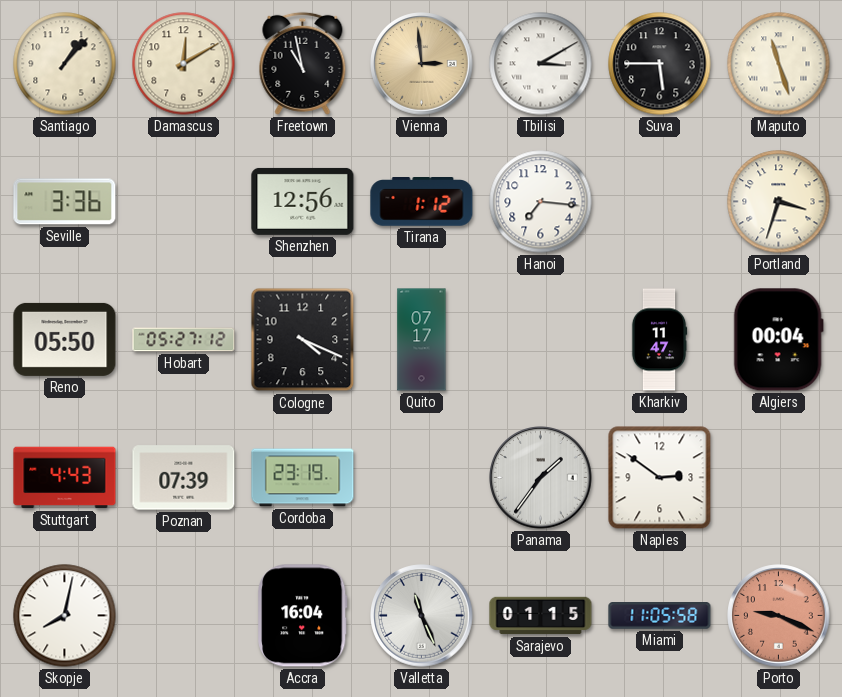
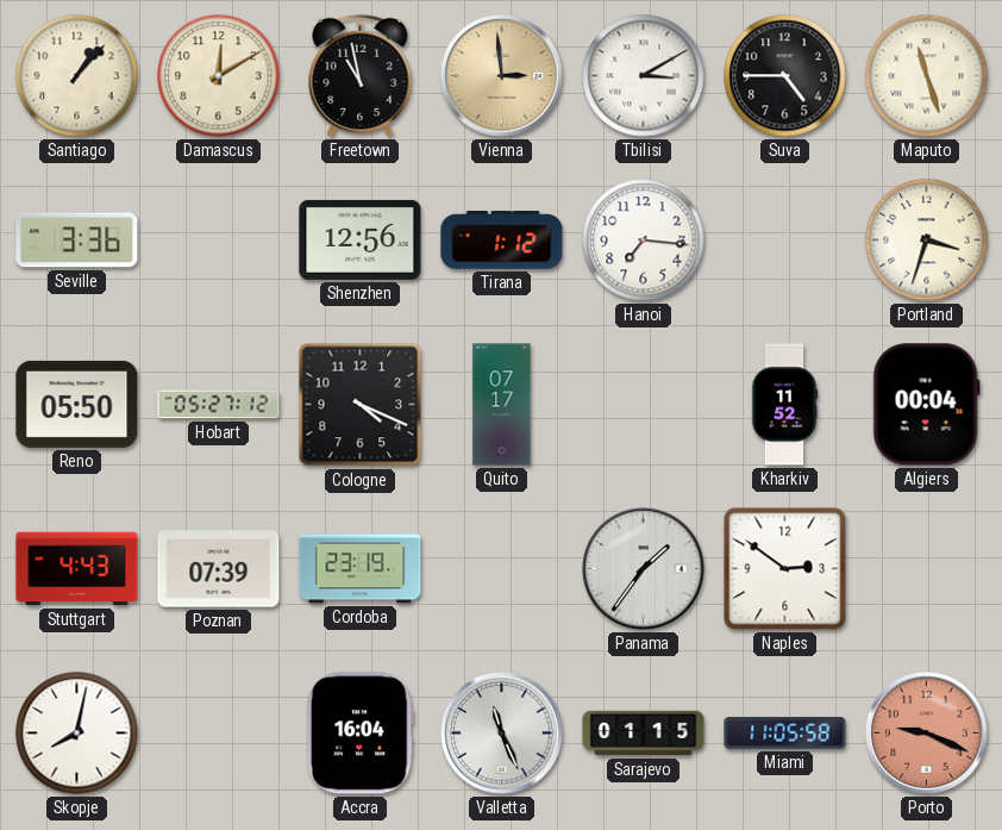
Suva: 5:45 -> 4:45 (785, 76)
Kharkiv: 11:47 -> 11:52 (784, 405)
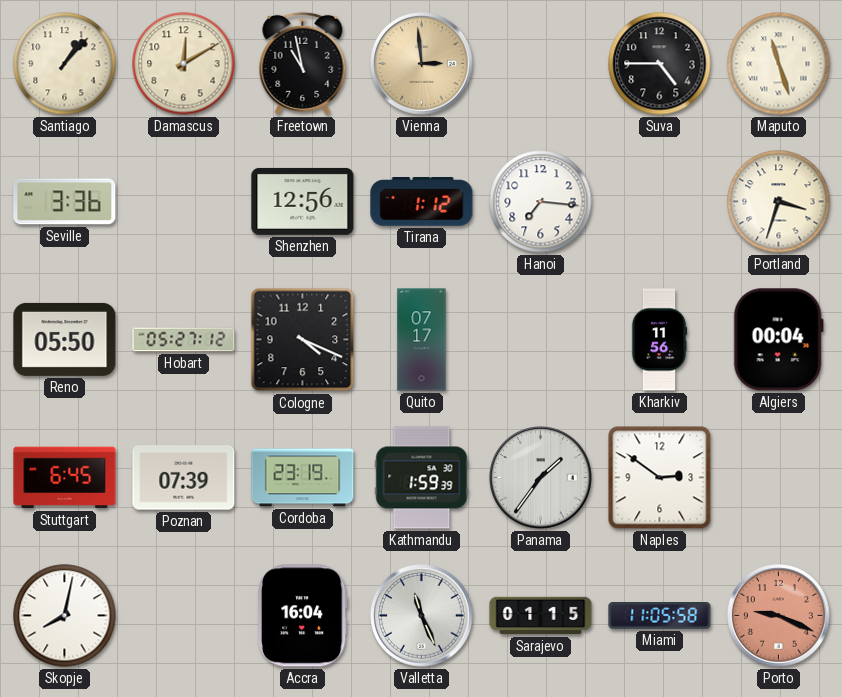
Tbilisi: 3:10 -> none (644, 76)
Kharkiv: 11:52 -> 11:56 (659, 340)
Stuttgart: 4:43 -> 6:45 (65, 478)
Kathmandu: none -> 1:59 (422, 478)
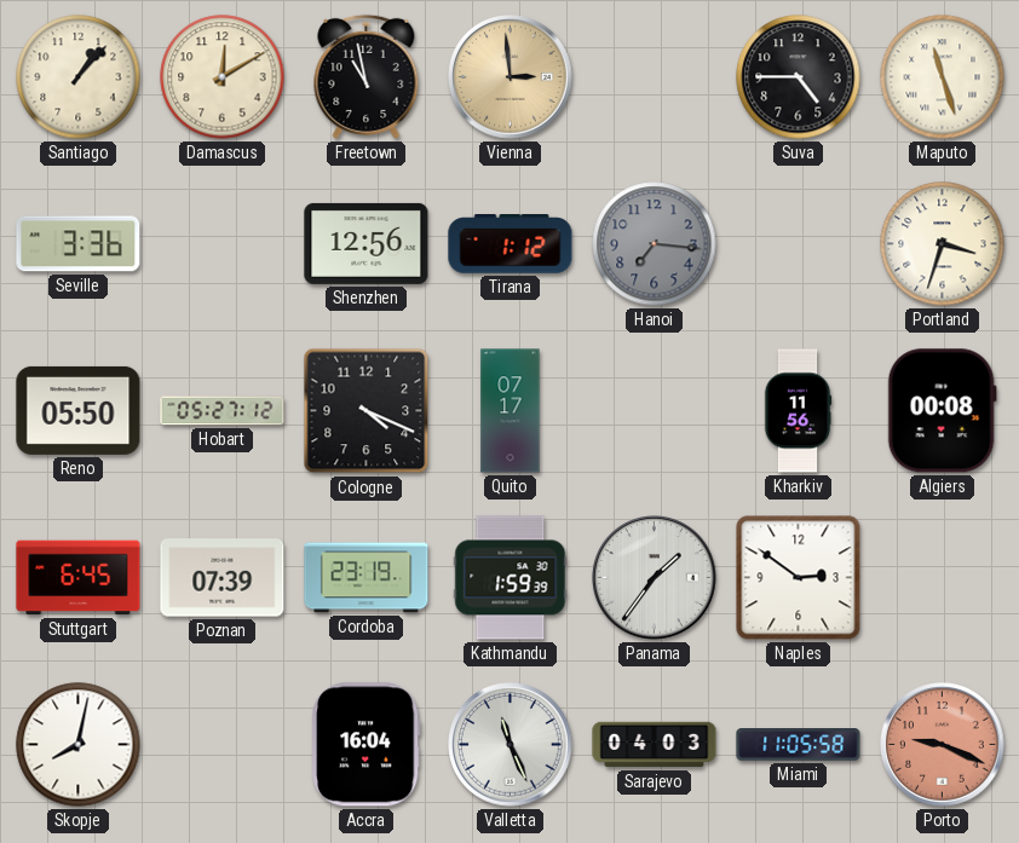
Hanoi dial: white -> grey (655, 244)
Algiers: 00:04 -> 00:08 (942, 411)
Sarajevo: 01:15 -> 04:03 (655, 745)
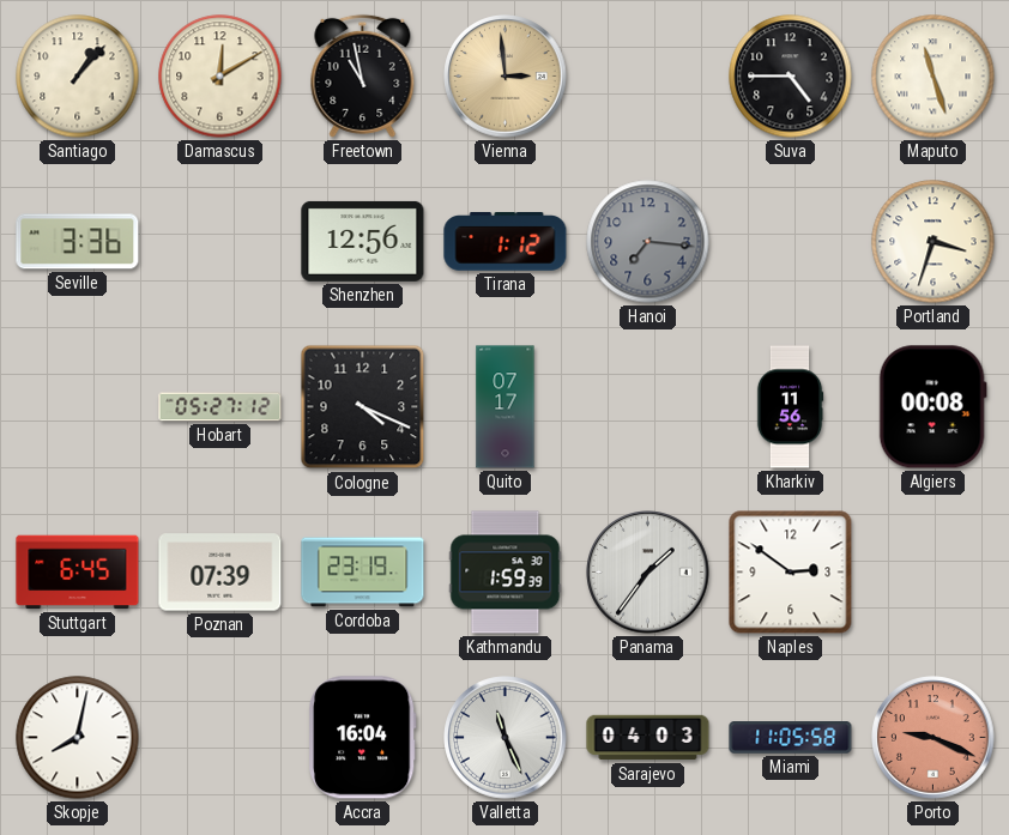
Reno: 05:50 -> none (79, 410)
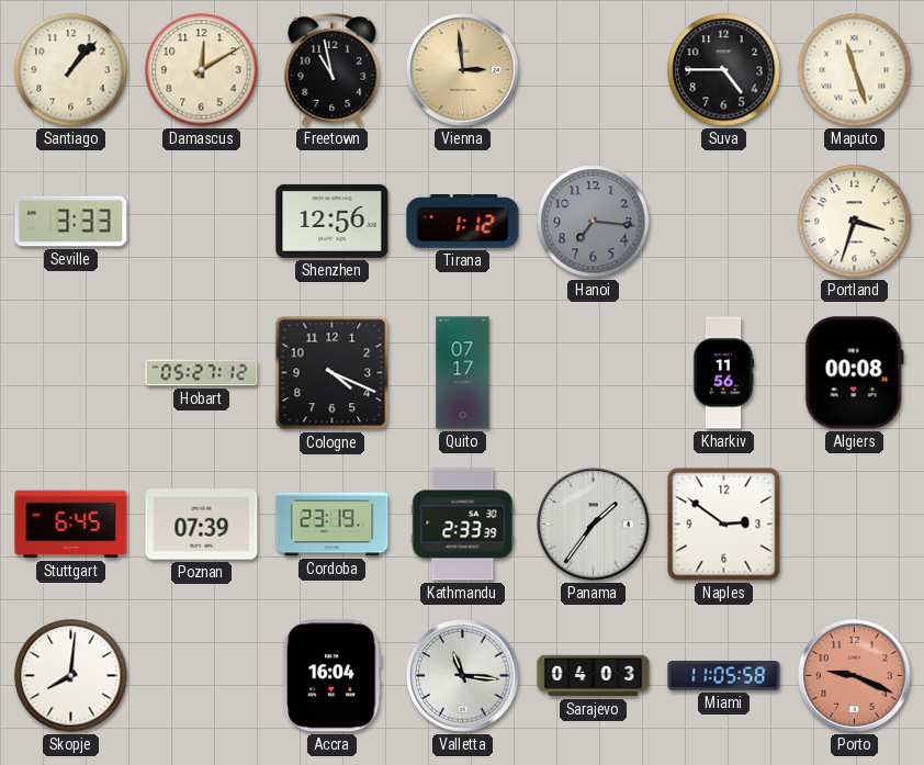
Seville: 3:36 -> 3:33 (71, 222)
Kathmandu: 1:59 -> 2:33 (463, 525)
Skopje: 8:02 -> 8:01 (71, 676)
Valletta: 11:26 -> 11:16 (463, 676)
